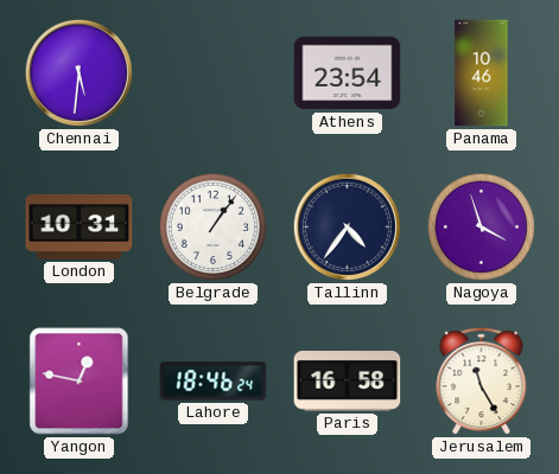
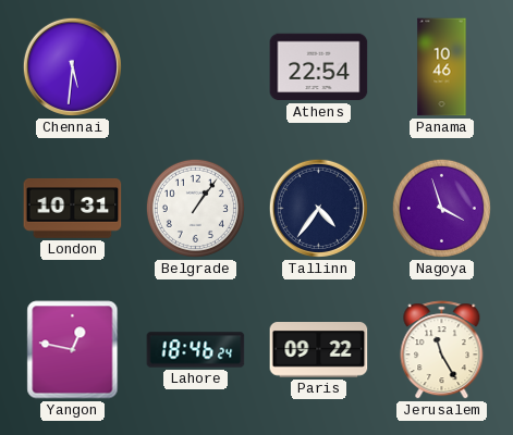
Athens: 23:54 -> 22:54 (319, 67)
Paris: 16:58 -> 09:22 (319, 350)
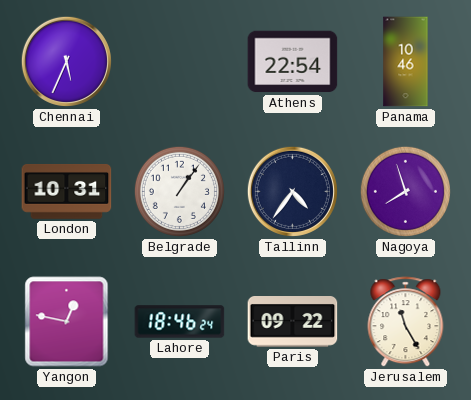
Chennai: 5:31 -> 5:34 (66, 61)
Nagoya: 3:57 -> 7:57 (405, 191)
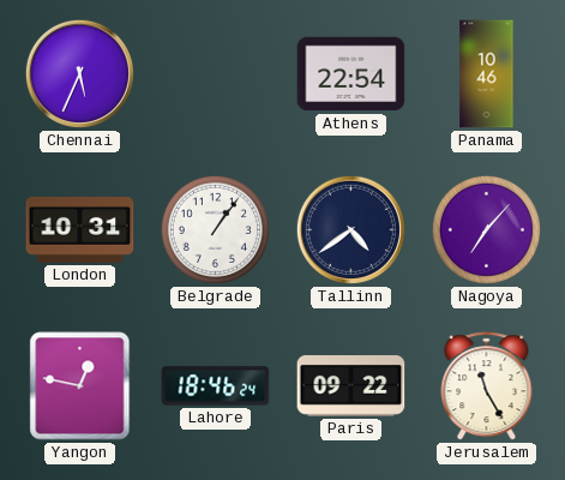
Tallinn: 4:36 -> 4:39 (350, 229)
Nagoya: 7:57 -> 7:07 (486, 229)
